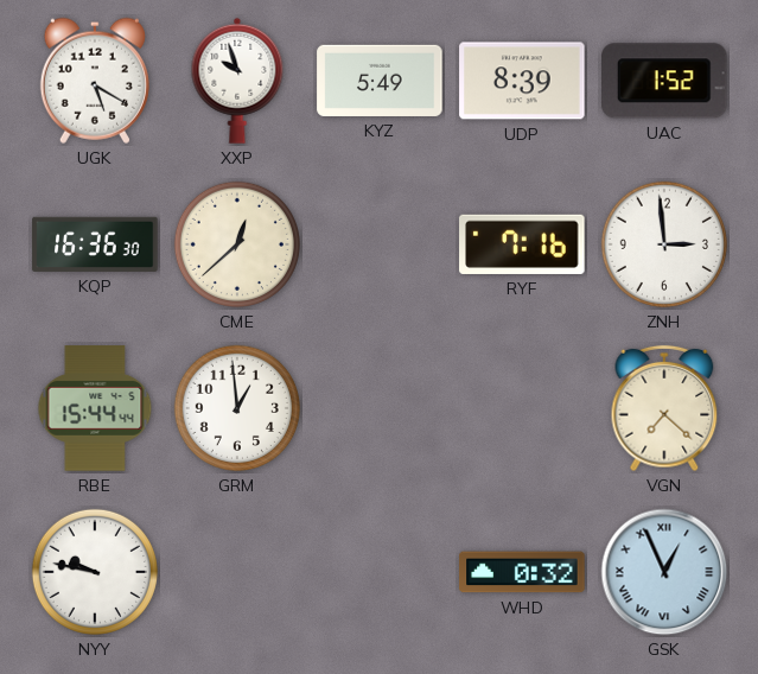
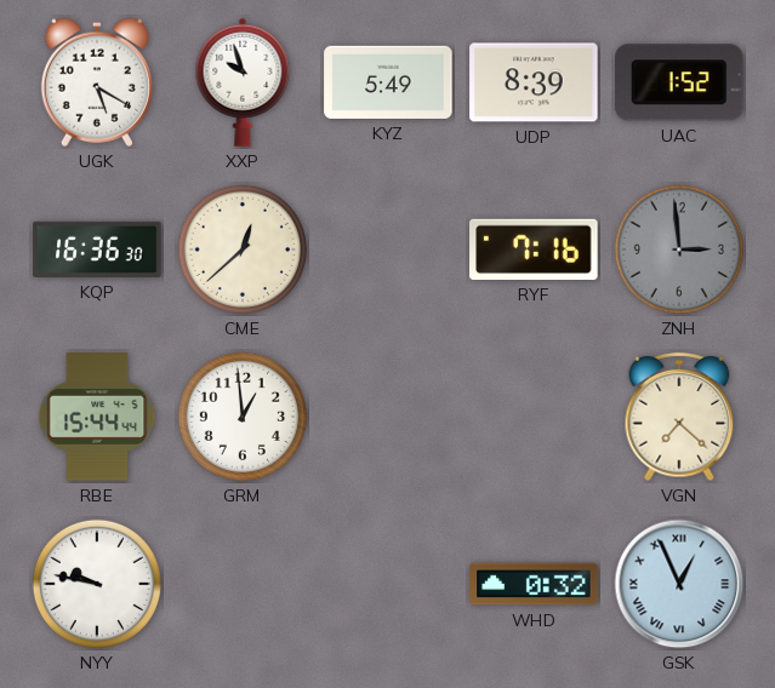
ZNH dial: white -> grey (679, 250)
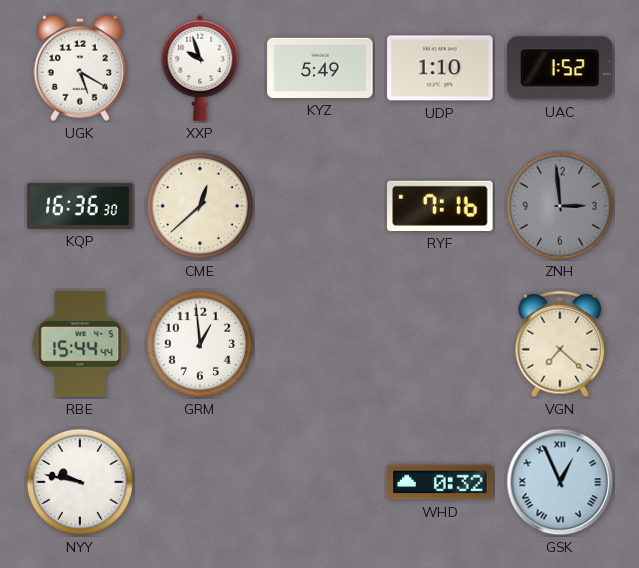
UDP: 8:39 -> 1:10 (440, 68)
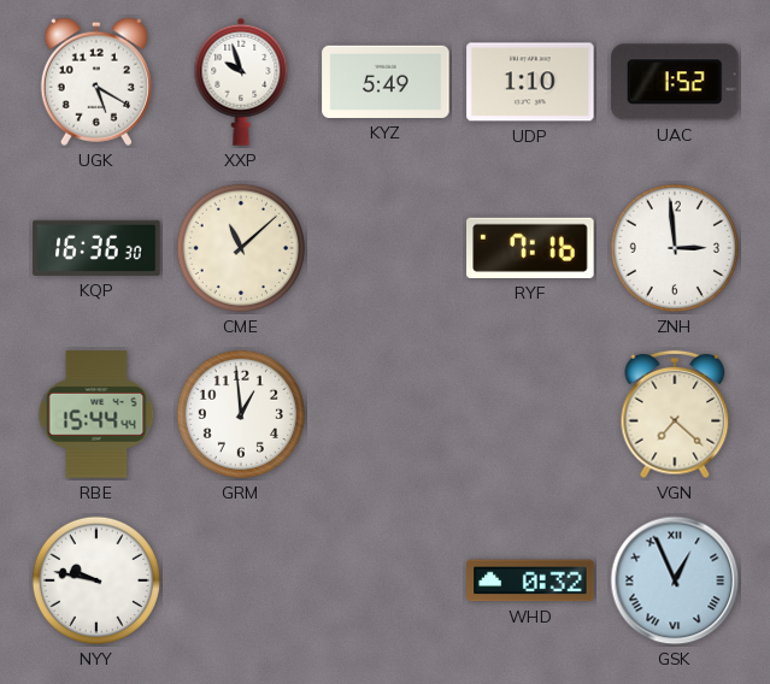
CME: 12:38 -> 11:08 (241, 248)
ZNH dial: grey -> white (675, 248)
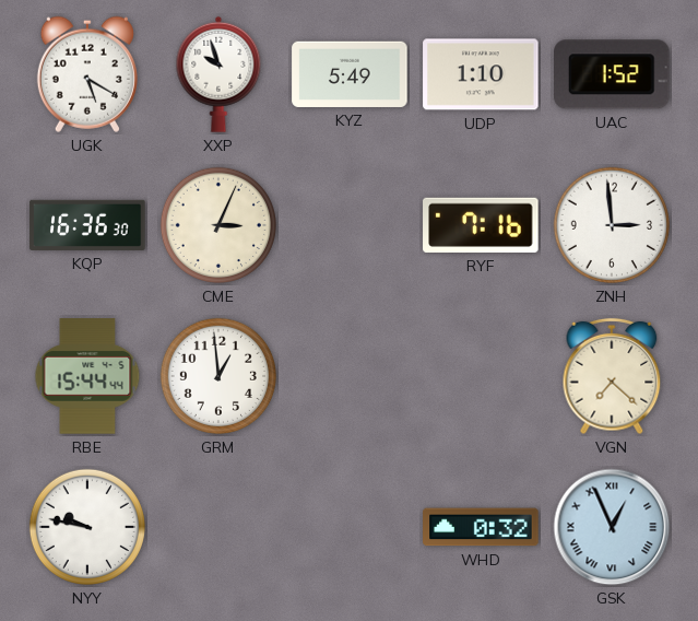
CME: 11:08 -> 3:04 (218, 225)
